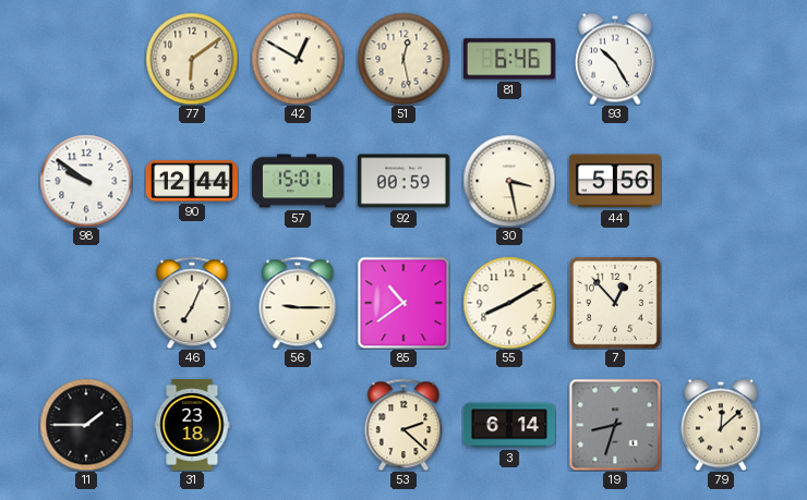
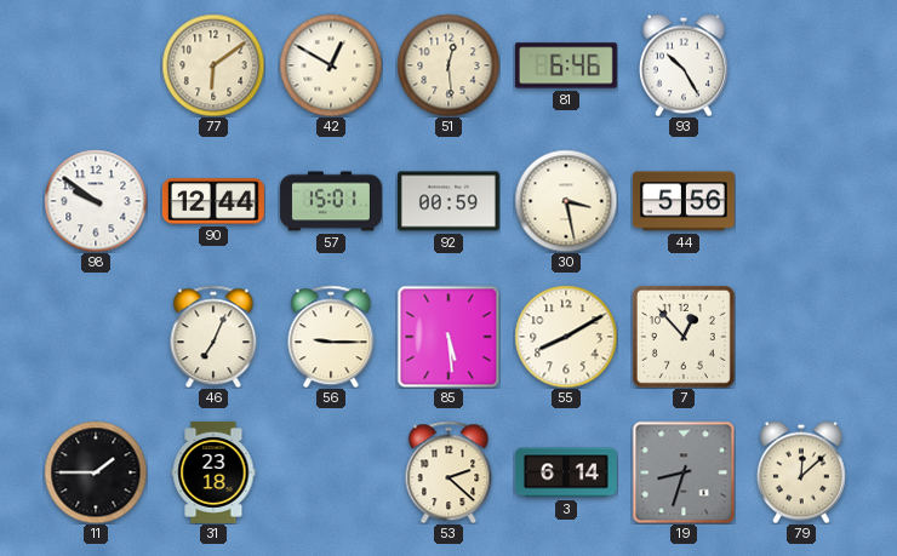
51: 12:28 -> 12:29 (448, 65)
85: 10:39 -> 5:29 (448, 337)
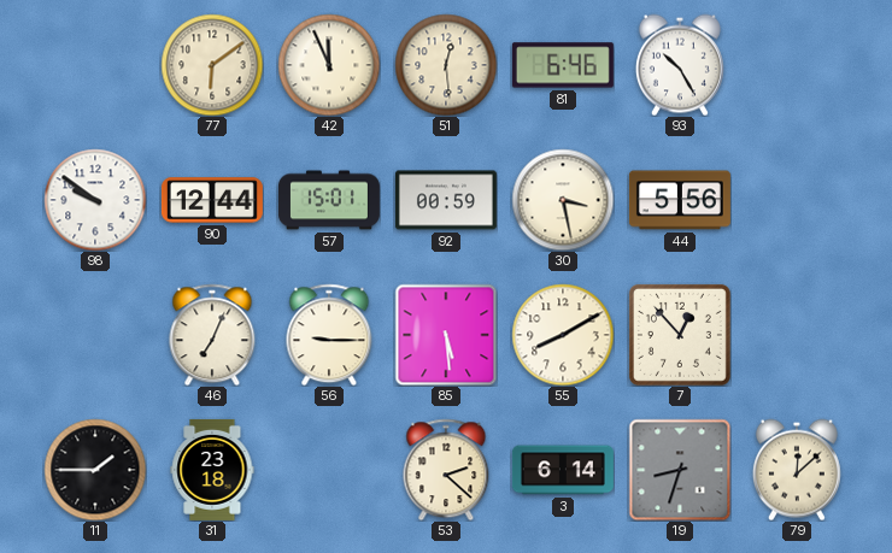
42: 12:50 -> 11:56 (329, 65)
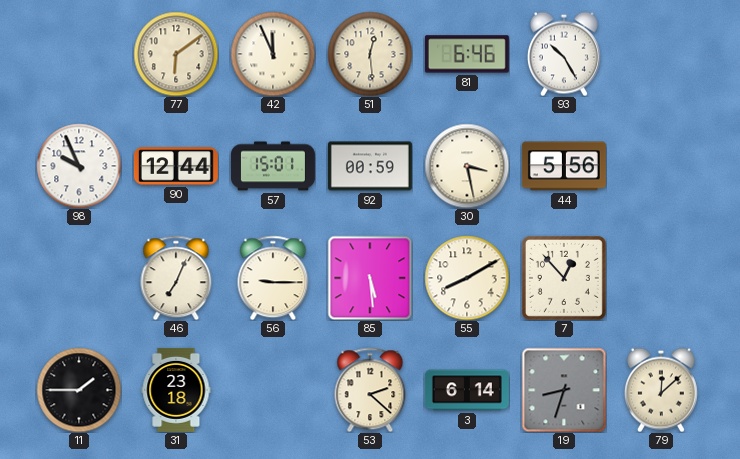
98: 9:51 -> 9:56 (79, 166)
